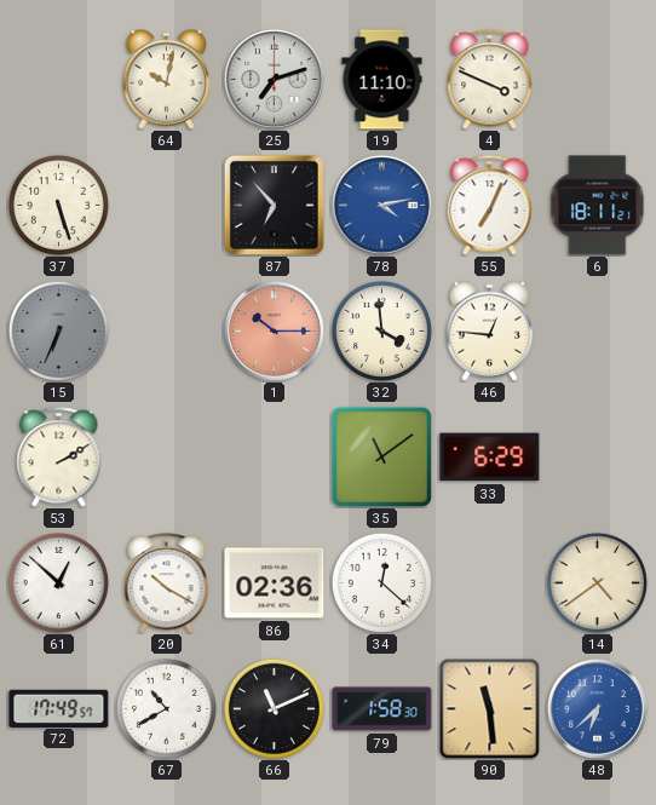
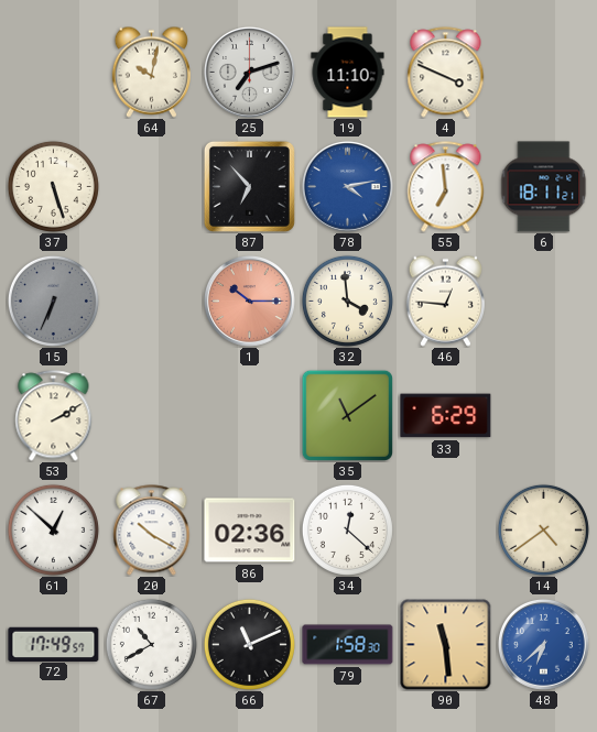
55: 7:04 -> 6:59 (446, 187)
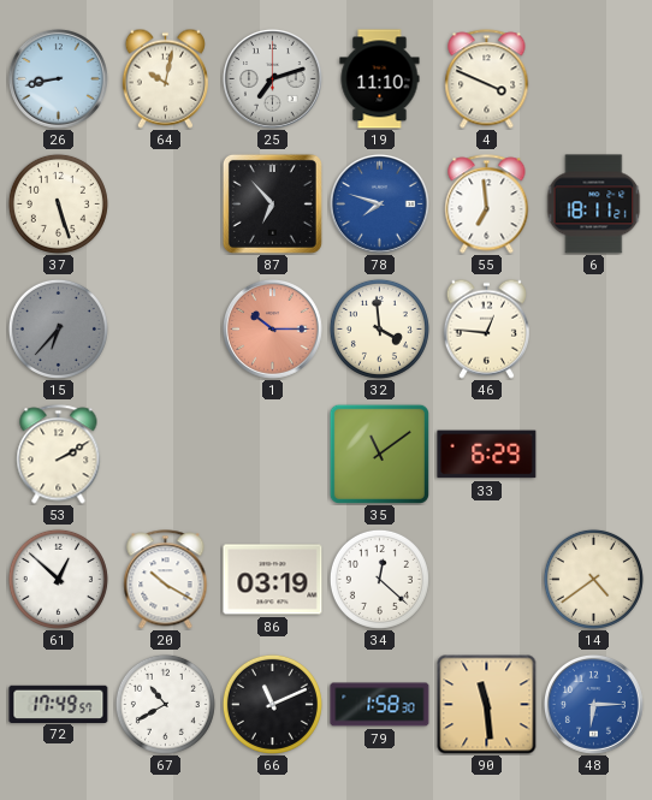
26: none -> 8:43 (58, 78)
78: 4:13 -> 7:48 (379, 203)
15: 6:34 -> 6:37 (58, 328)
86: 02:36 -> 03:19 (273, 580)
48: 6:38 -> 6:15 (593, 704)
